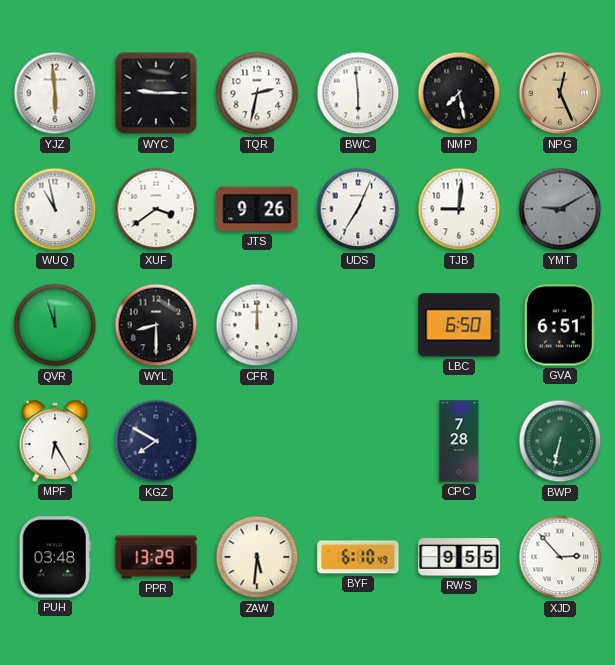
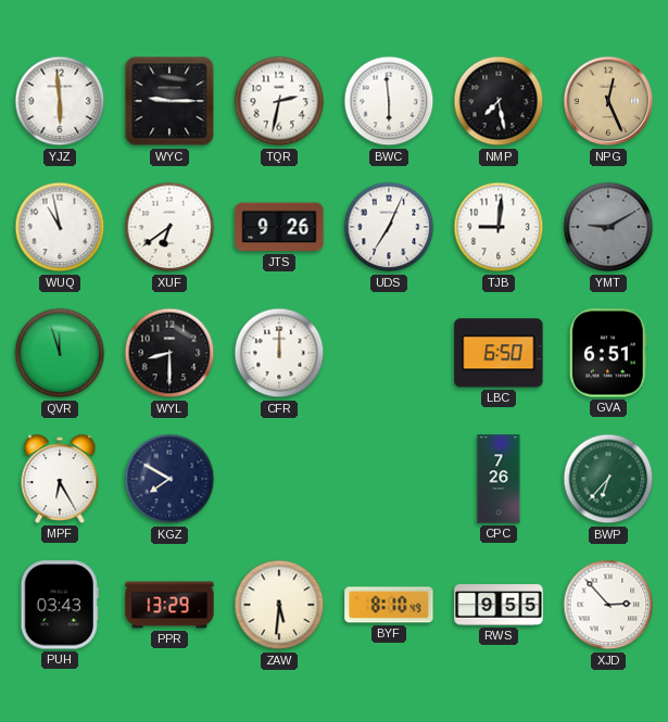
XUF: 3:39 -> 6:39 (169, 227)
CPC: 7:28 -> 7:26 (499, 479)
BWP: 6:32 -> 6:37 (608, 479)
PUH: 03:48 -> 03:43 (60, 605)
BYF: 6:10 -> 8:10 (389, 605)
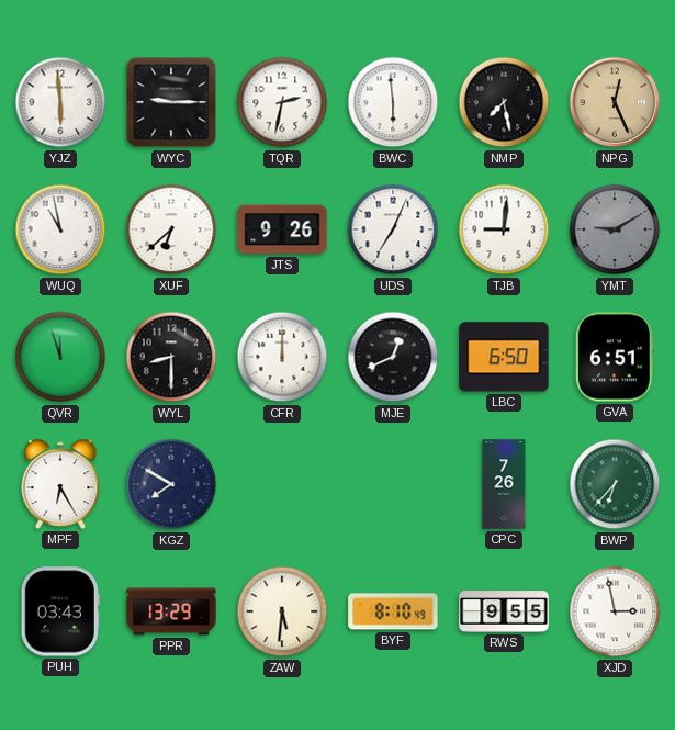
XUF: 6:39 -> 6:38 (171, 229)
MJE: none -> 12:41 (393, 357)
XJD: 2:53 -> 2:58 (615, 611)
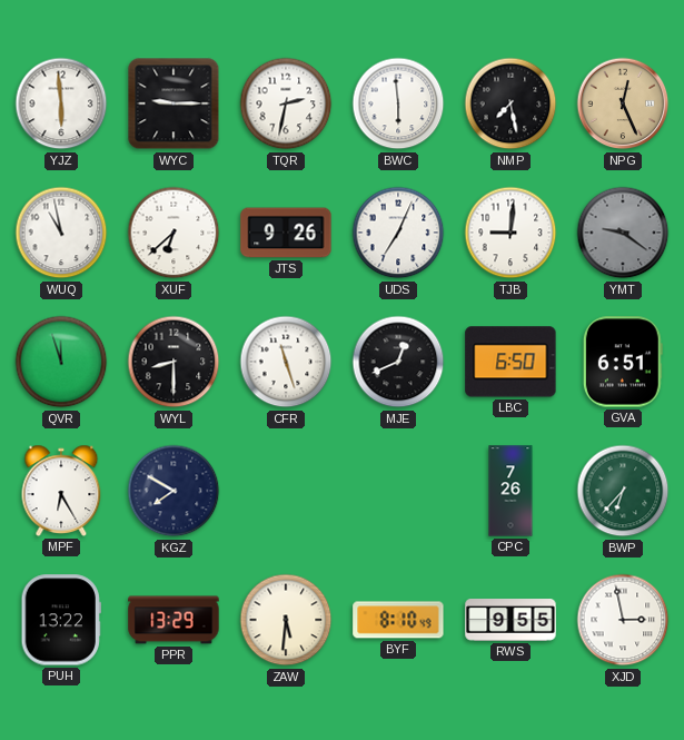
YMT: 9:10 -> 9:21 (623, 233)
CFR: 12:00 -> 11:27 (286, 362)
PUH: 03:43 -> 13:22 (61, 620)
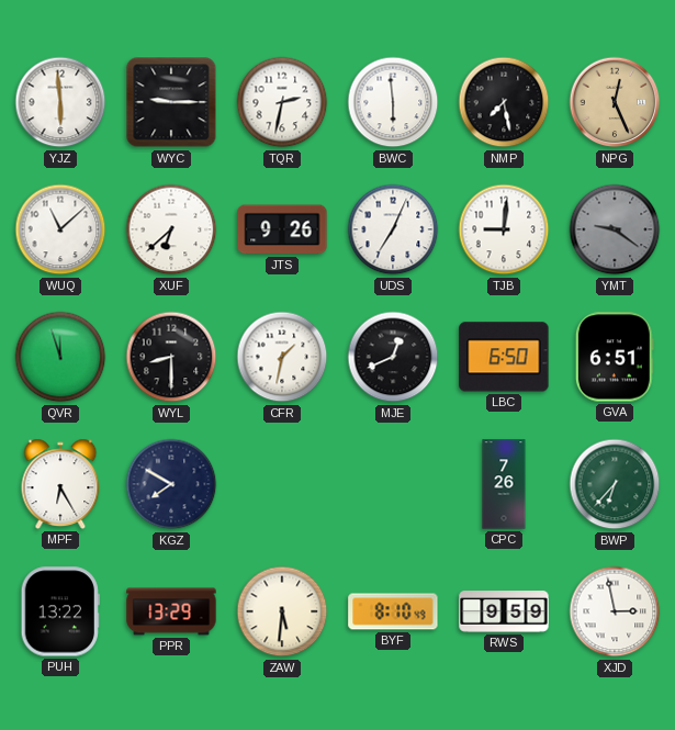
WUQ: 10:58 -> 11:08 (60, 229)
CFR: 11:27 -> 1:32 (282, 357)
RWS: 9:55 -> 9:59 (504, 611)
